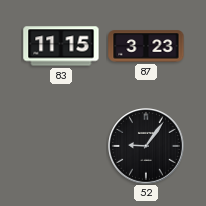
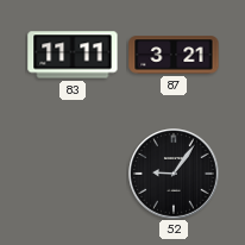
83: 11:15 -> 11:11 (73, 55)
87: 3:23 -> 3:21 (174, 55)
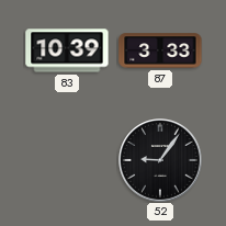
83: 11:11 -> 10:39 (67, 50)
87: 3:21 -> 3:33 (160, 50)
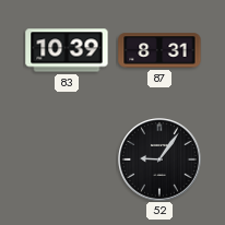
87: 3:33 -> 8:31 (159, 50)
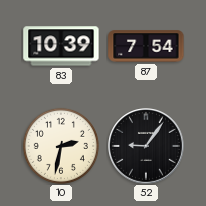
87: 8:31 -> 7:54 (146, 46)
10: none -> 2:32 (61, 146)
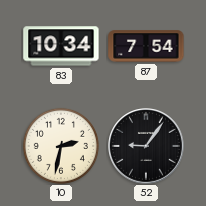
83: 10:39 -> 10:34 (61, 46)
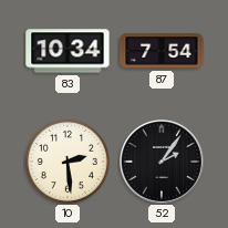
10: 2:32 -> 2:29 (68, 162)
52: 9:06 -> 2:06 (162, 162)
